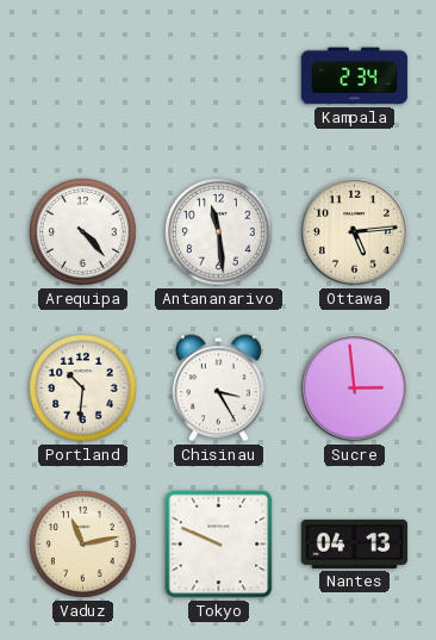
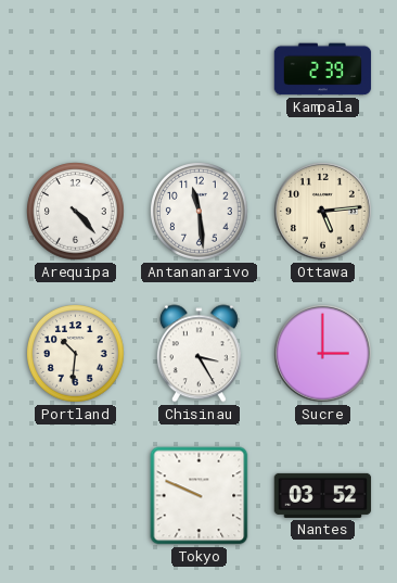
Kampala: 2:34 -> 2:39 (323, 69)
Sucre: 2:59 -> 3:00 (323, 354)
Vaduz: 11:13 -> none (83, 545)
Nantes: 04:13 -> 03:52 (323, 495)
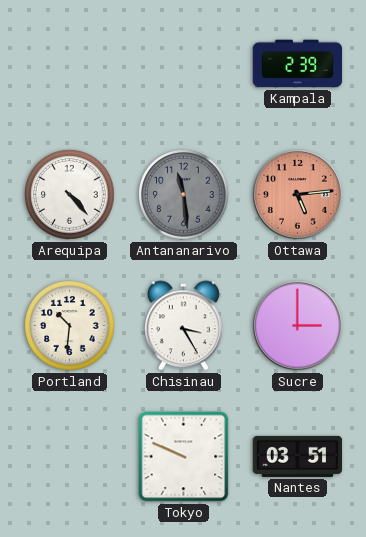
Antananarivo dial: white -> grey (184, 195)
Ottawa dial: cream -> salmon (298, 195)
Nantes: 03:52 -> 03:51 (298, 456)
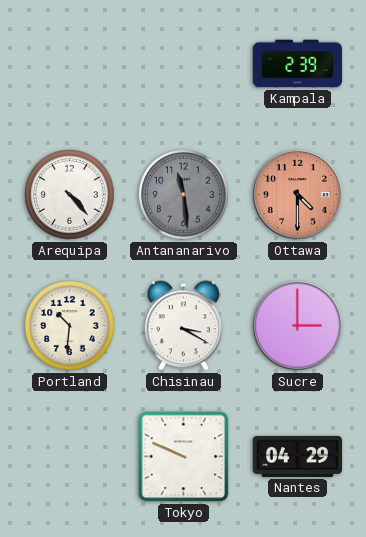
Ottawa: 5:14 -> 4:30 (298, 195)
Chisinau: 3:25 -> 3:20 (183, 326)
Nantes: 03:51 -> 04:29 (298, 456)
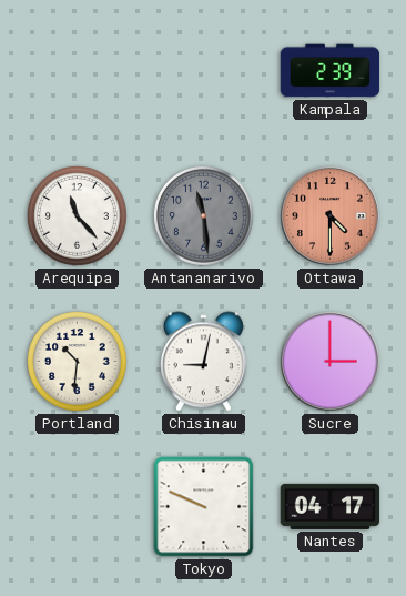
Arequipa: 4:23 -> 11:23 (78, 216)
Chisinau: 3:20 -> 9:02 (203, 362)
Nantes: 04:29 -> 04:17 (331, 506)
